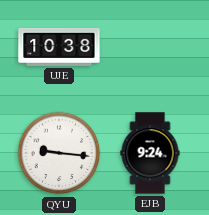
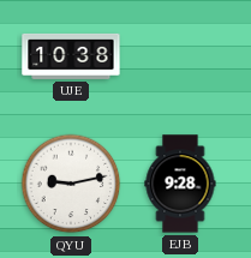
QYU: 9:16 -> 9:13 (71, 184)
EJB: 9:24 -> 9:28 (180, 184)
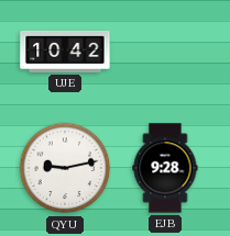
UJE: 10:38 -> 10:42 (65, 52)
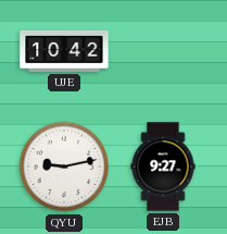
EJB: 9:28 -> 9:27 (163, 167)
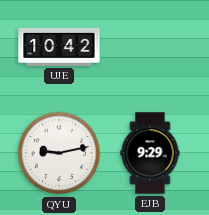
EJB: 9:27 -> 9:29 (150, 153)
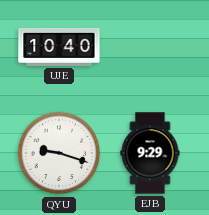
UJE: 10:42 -> 10:40 (59, 47)
QYU: 9:13 -> 9:18 (59, 153)
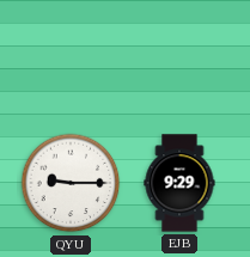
UJE: 10:40 -> none (59, 47)
QYU: 9:18 -> 9:15 (71, 183)
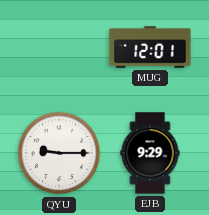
MUG: none -> 12:01 (150, 47)
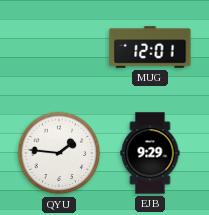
QYU: 9:15 -> 1:46 (59, 153)
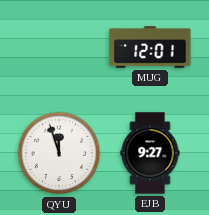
QYU: 1:46 -> 11:57 (59, 153)
EJB: 9:29 -> 9:27 (150, 153)
